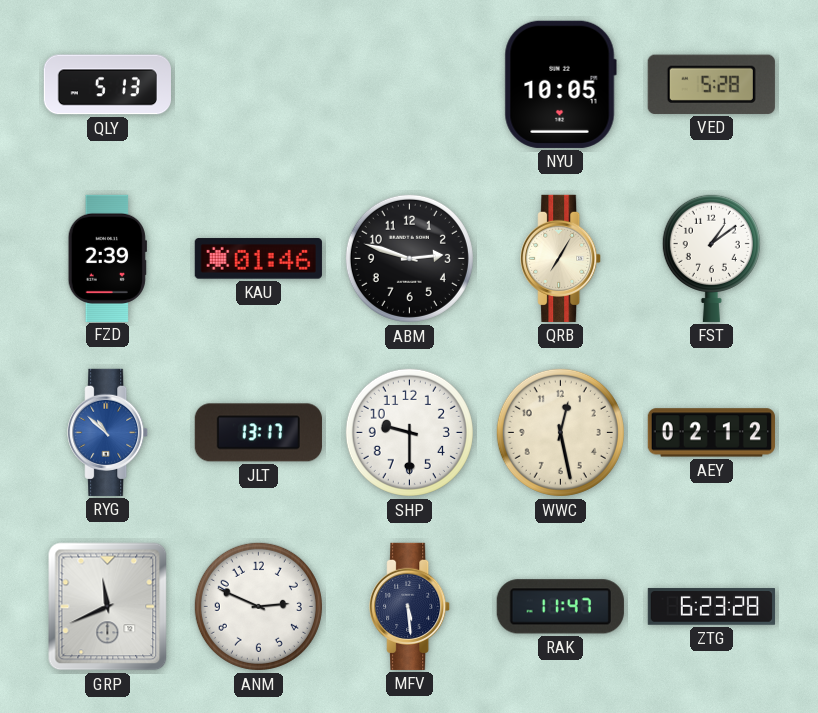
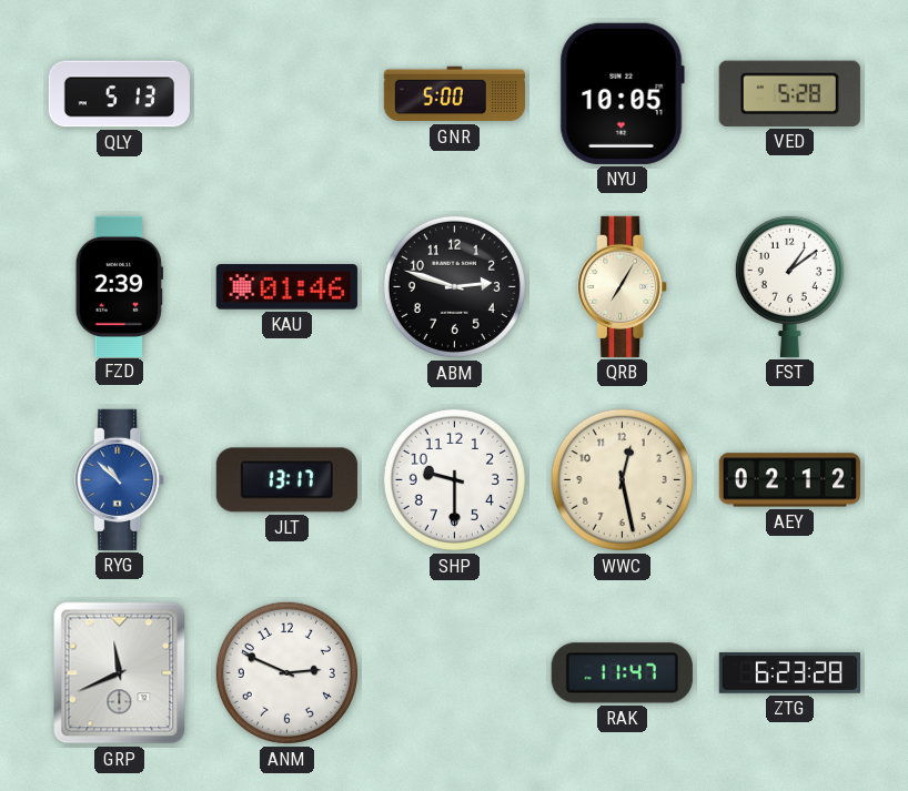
GNR: none -> 5:00 (454, 94)
MFV: 5:29 -> none (410, 606)
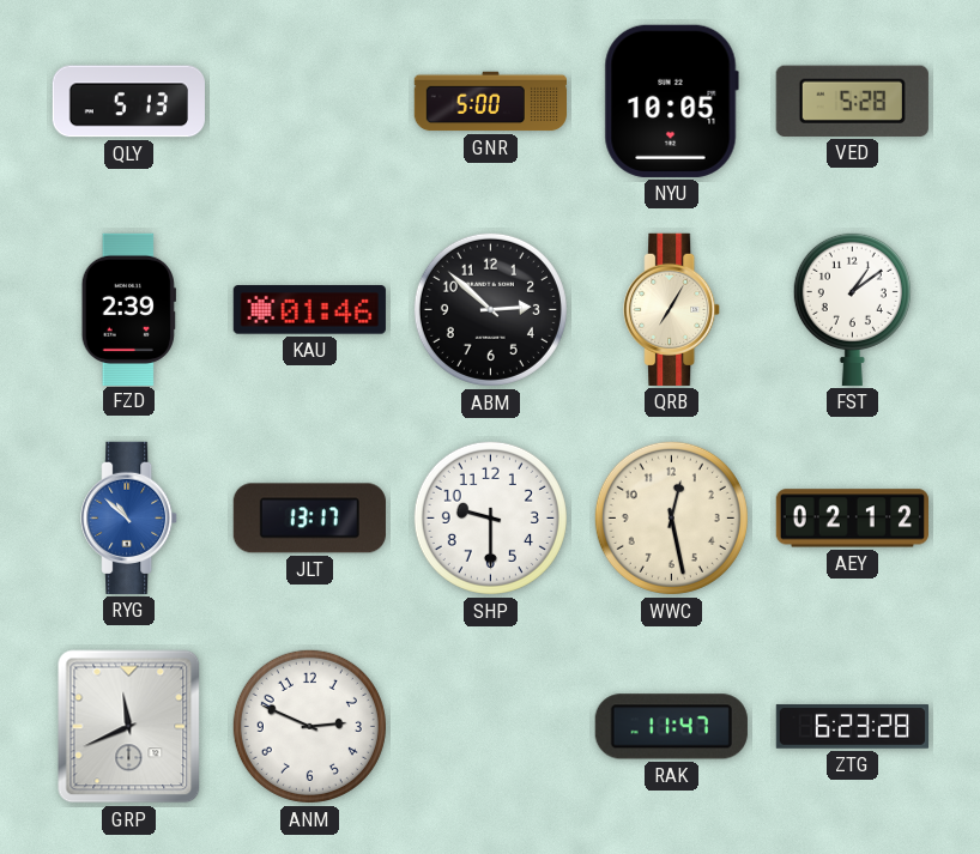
ABM: 2:48 -> 2:52 (490, 309)
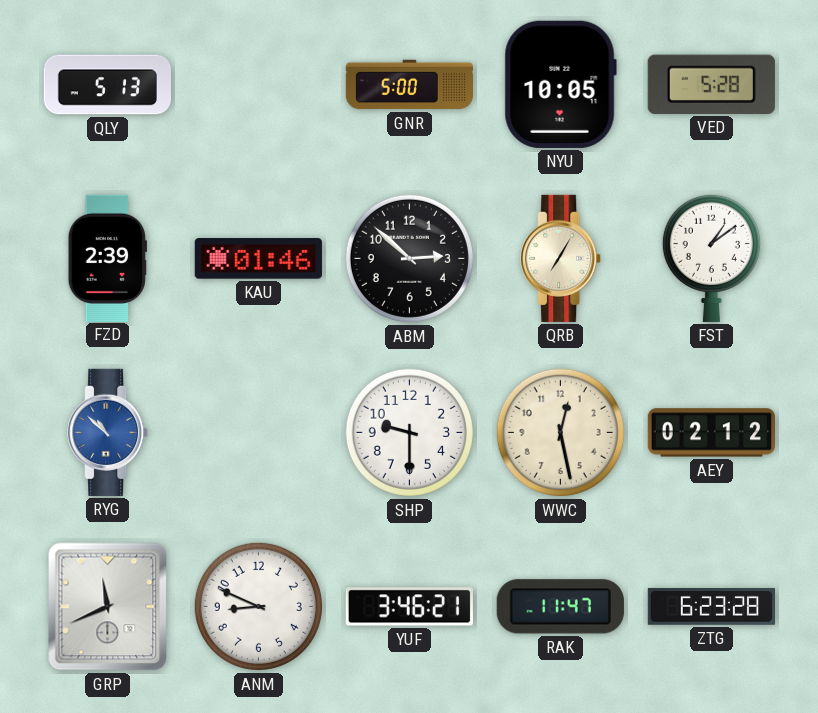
JLT: 13:17 -> none (309, 519)
ANM: 2:49 -> 8:49 (258, 606)
YUF: none -> 3:46 (409, 607)
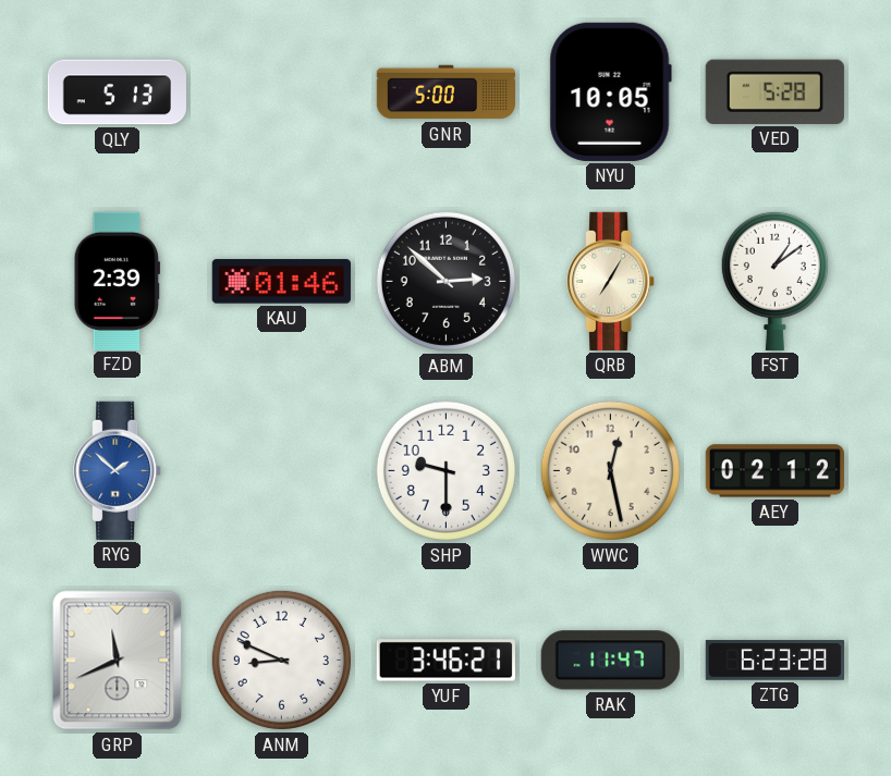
RYG: 10:52 -> 1:52 (118, 470)
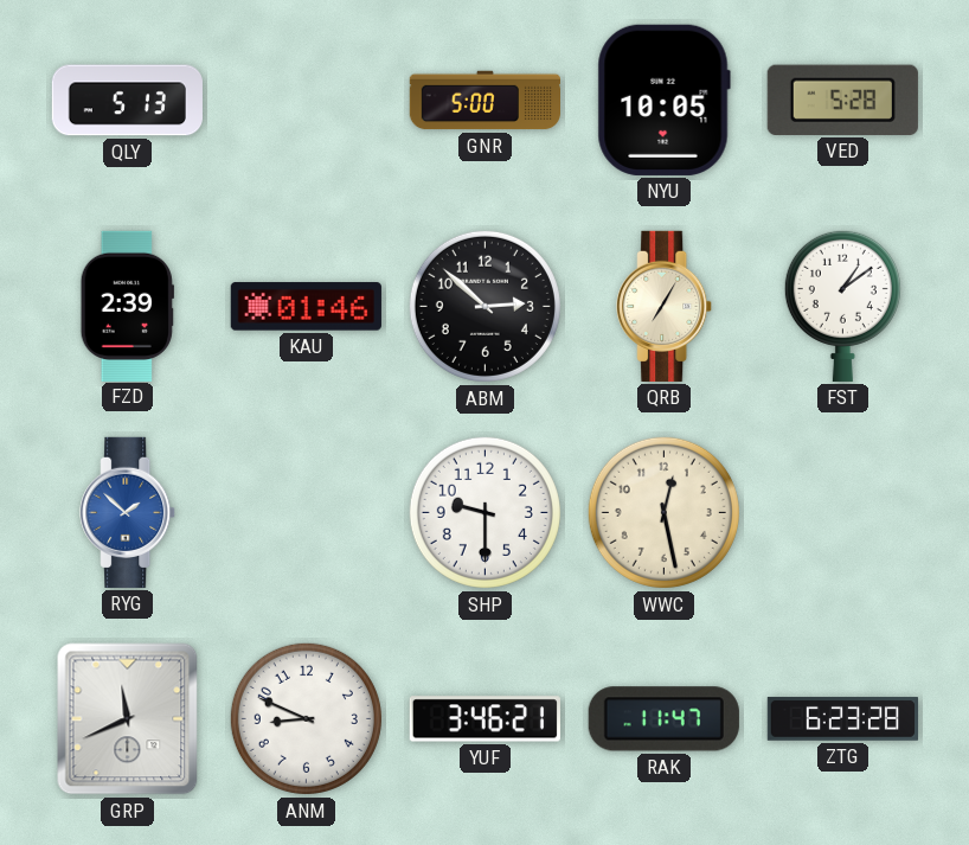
AEY: 02:12 -> none (774, 471)
